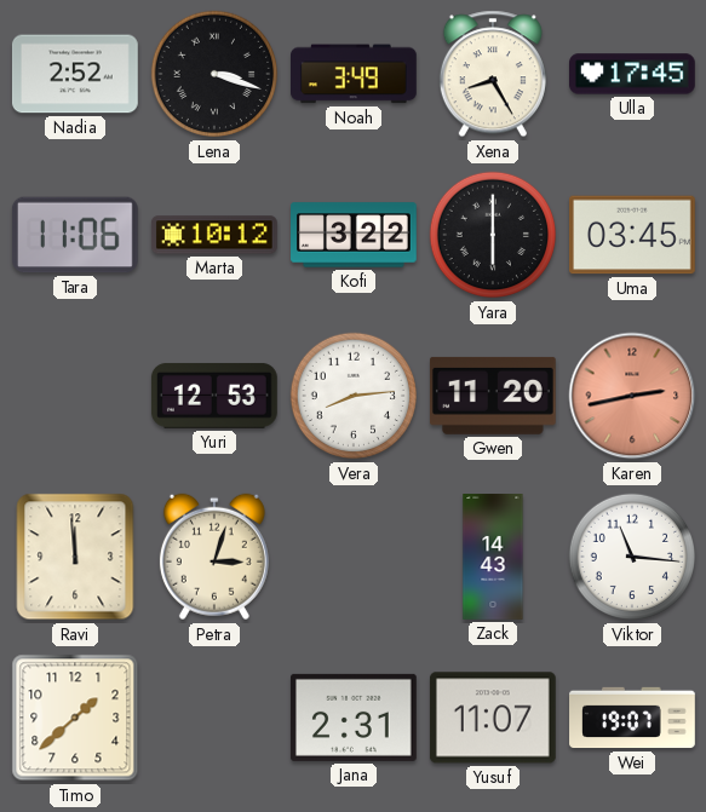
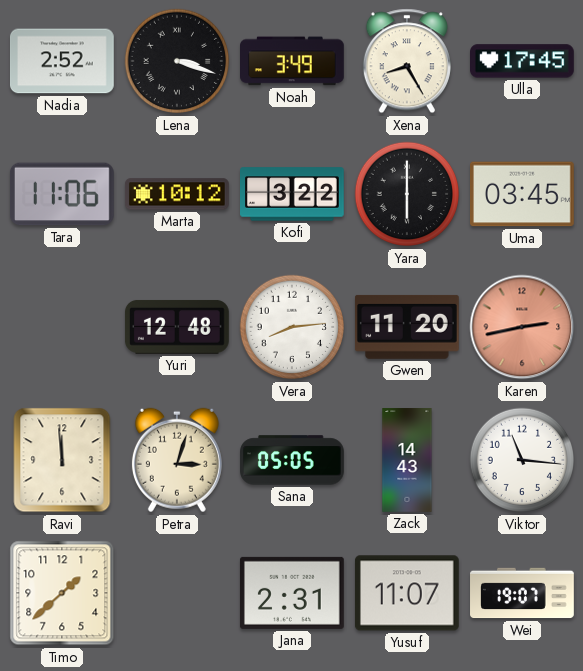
Yuri: 12:53 -> 12:48 (177, 327)
Sana: none -> 05:05 (292, 460)
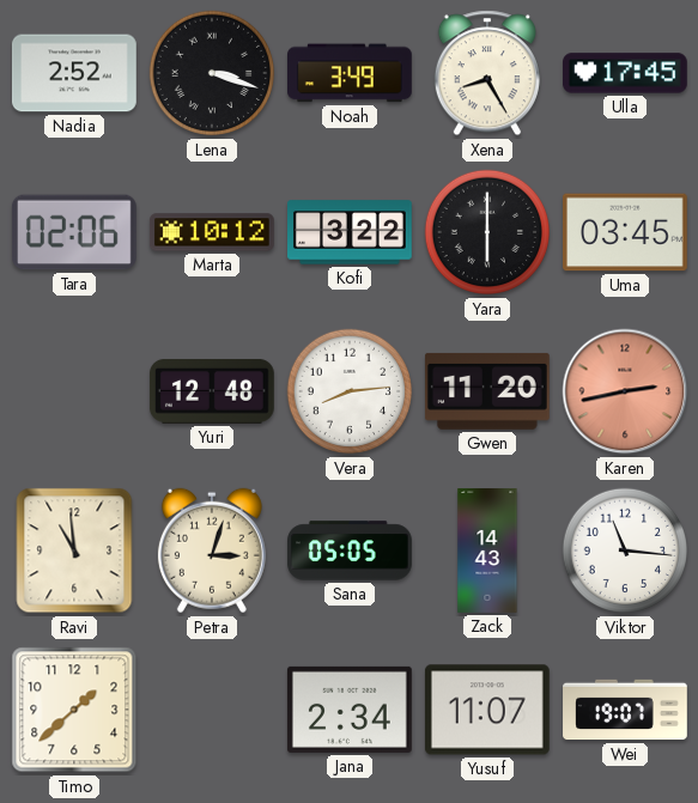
Tara: 11:06 -> 02:06 (74, 232)
Ravi: 11:59 -> 10:59 (74, 550)
Jana: 2:31 -> 2:34 (350, 710)
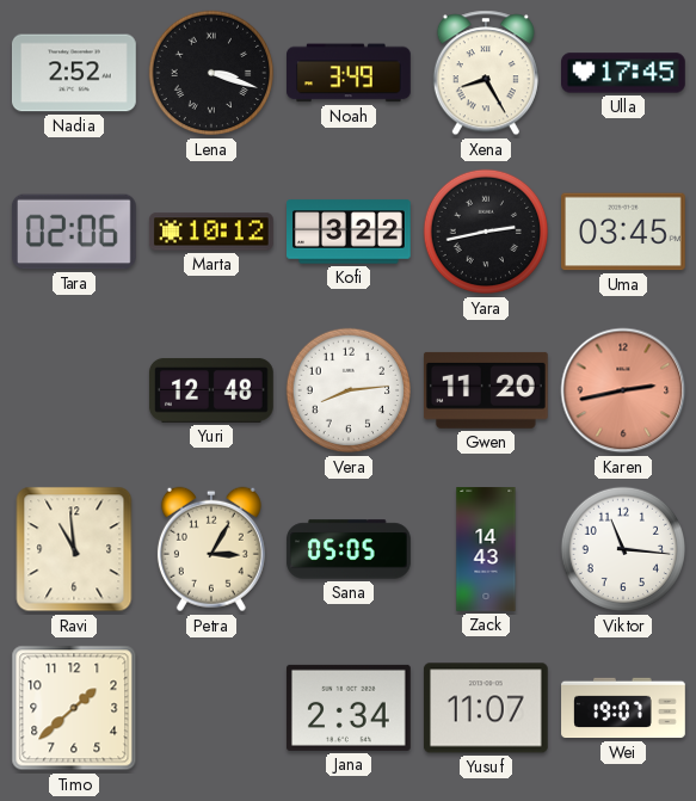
Yara: 6:00 -> 2:43 (486, 232)
Petra: 3:03 -> 3:05 (211, 549)
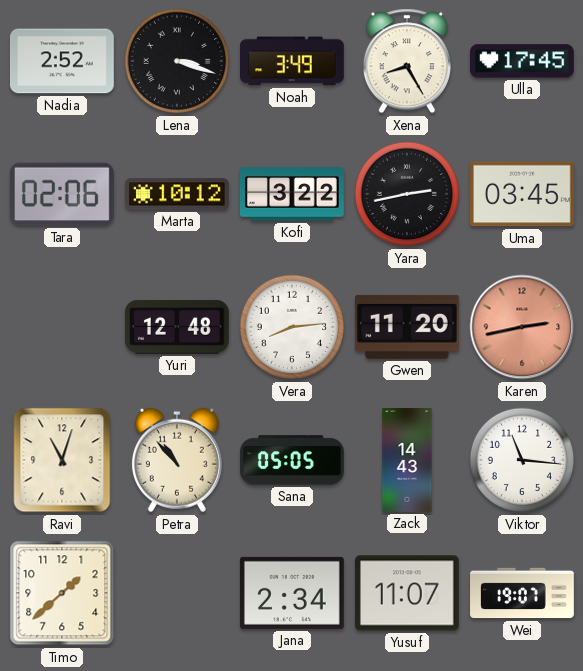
Ravi: 10:59 -> 11:03 (62, 460)
Petra: 3:05 -> 10:53 (177, 460)
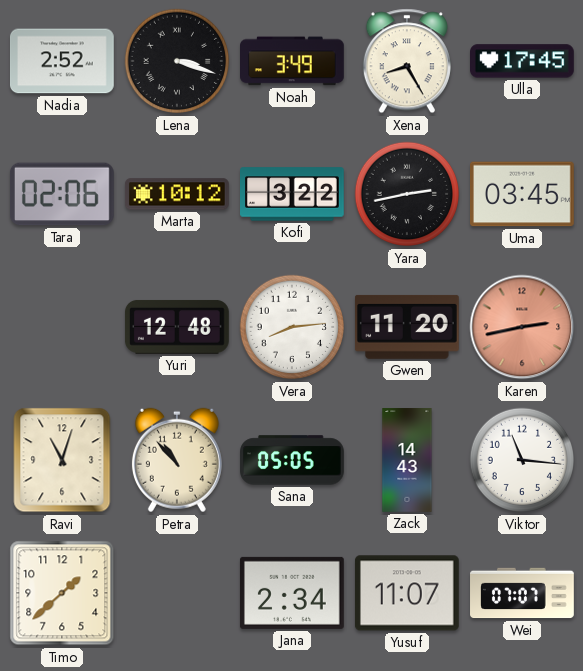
Wei: 19:07 -> 07:07 (522, 593)
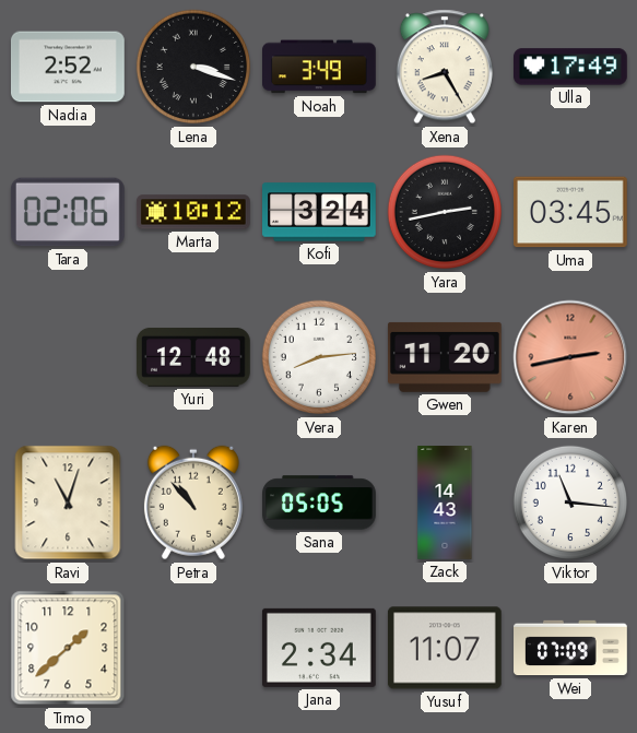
Ulla: 17:45 -> 17:49 (571, 67)
Kofi: 3:22 -> 3:24 (320, 212)
Wei: 07:07 -> 07:09 (570, 648)
